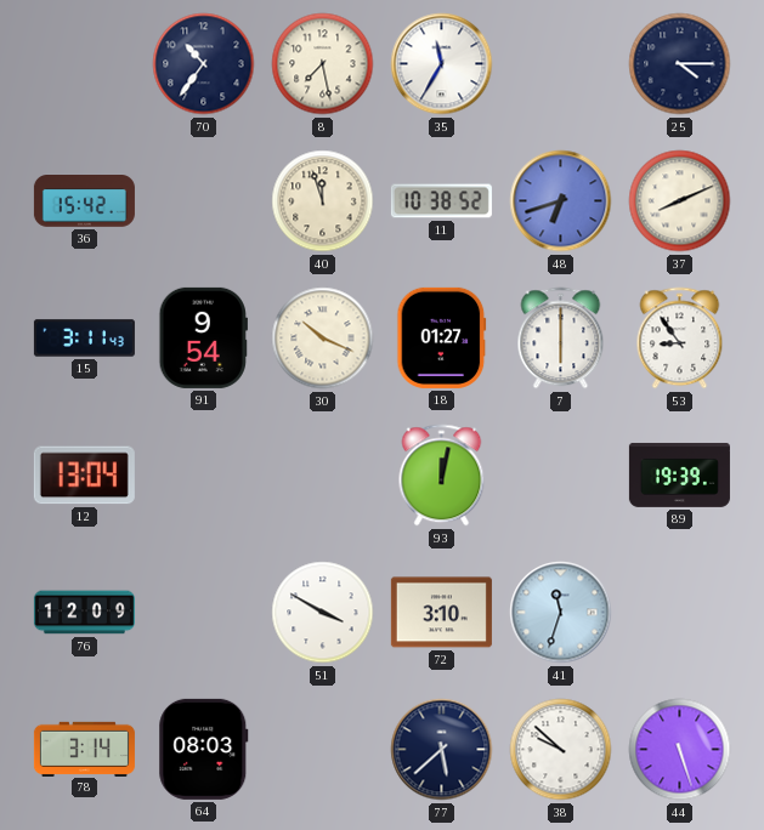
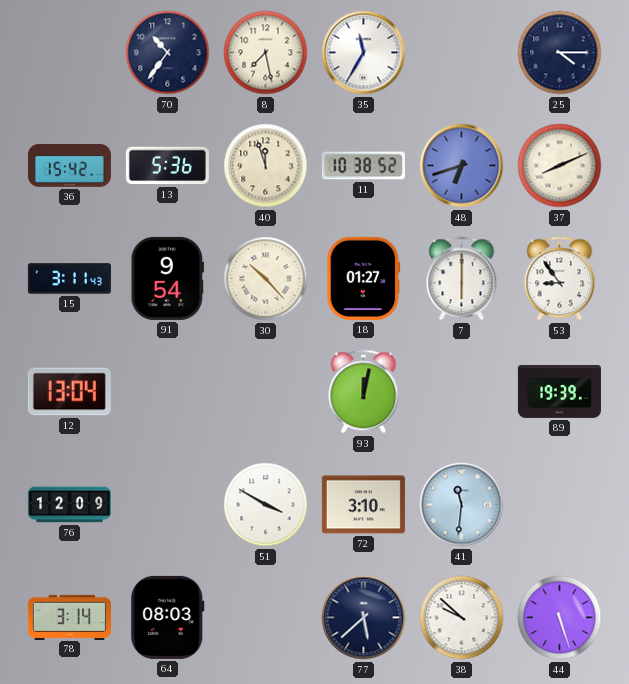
13: none -> 5:36 (167, 166)
30: 10:19 -> 10:23 (266, 279)
41: 11:33 -> 11:31 (462, 505)
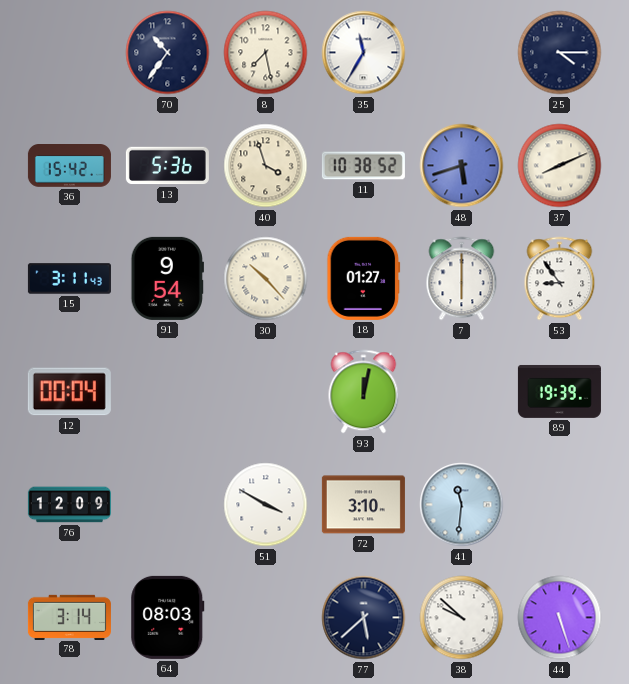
40: 11:57 -> 3:57 (266, 166)
48: 6:42 -> 5:42 (462, 166)
12: 13:04 -> 00:04 (69, 392)
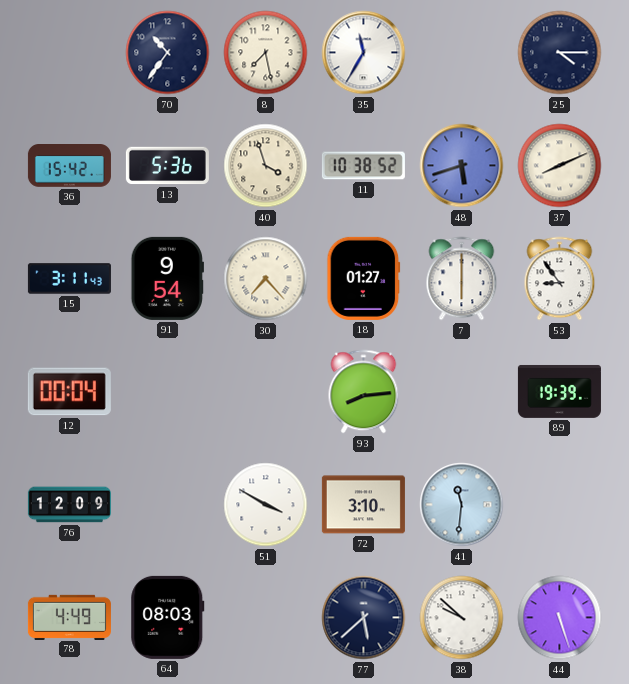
30: 10:23 -> 7:23 (266, 279)
93: 12:02 -> 8:14 (364, 392)
78: 3:14 -> 4:49 (69, 617)
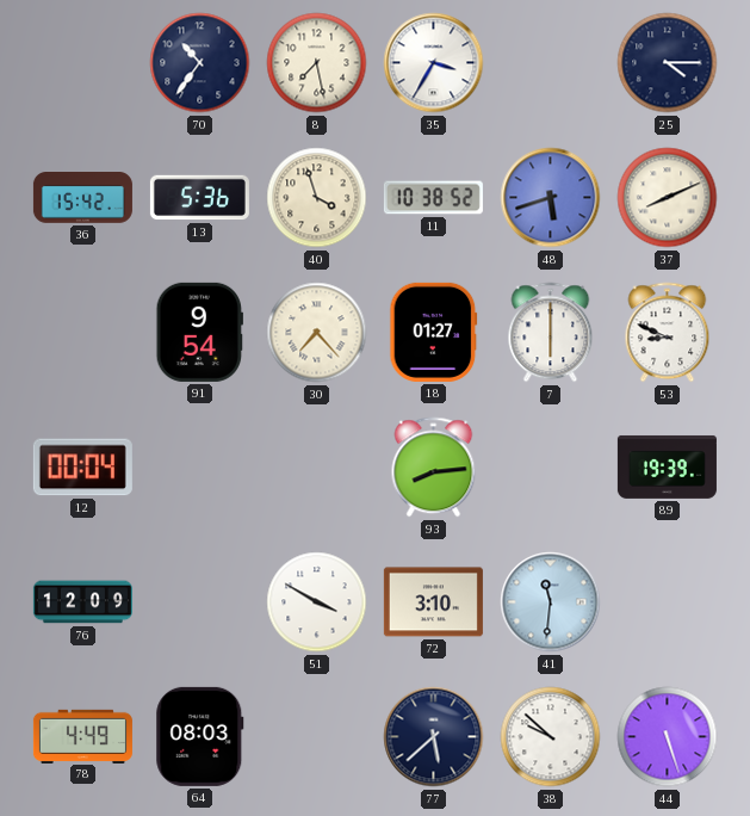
35: 11:35 -> 3:35 (434, 63)
15: 3:11 -> none (69, 279)
53: 8:54 -> 8:49 (668, 333)
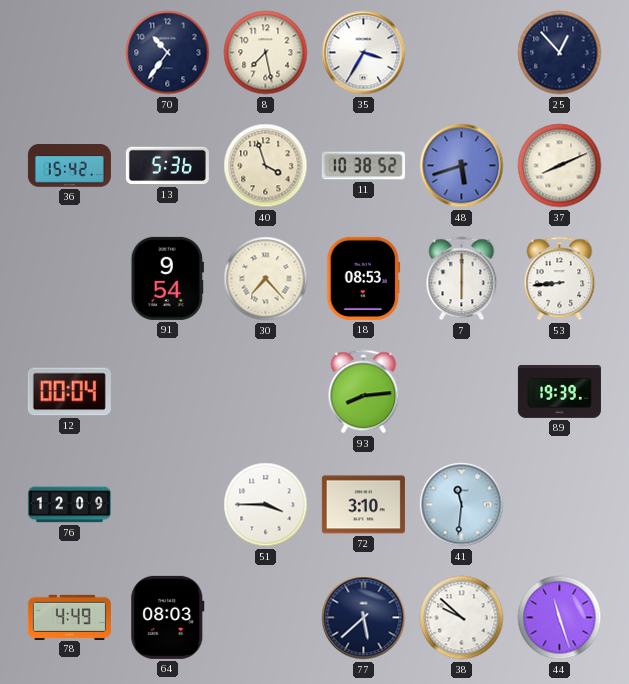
25: 4:15 -> 12:53 (560, 53)
18: 01:27 -> 08:53 (364, 278)
53: 8:49 -> 8:44 (560, 279)
51: 3:50 -> 3:45 (266, 505)
44: 5:27 -> 11:27 (560, 618)
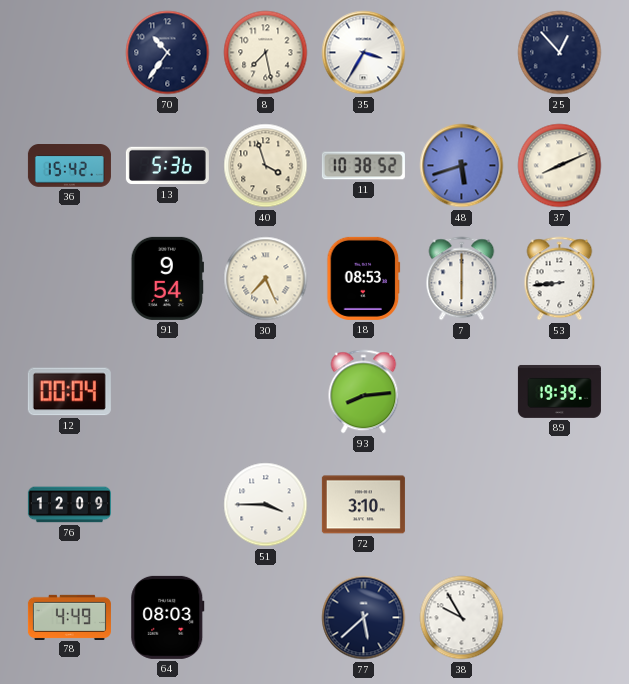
30: 7:23 -> 7:26 (266, 279)
41: 11:31 -> none (462, 505)
38: 9:52 -> 9:55 (462, 618)
44: 11:27 -> none (560, 618)
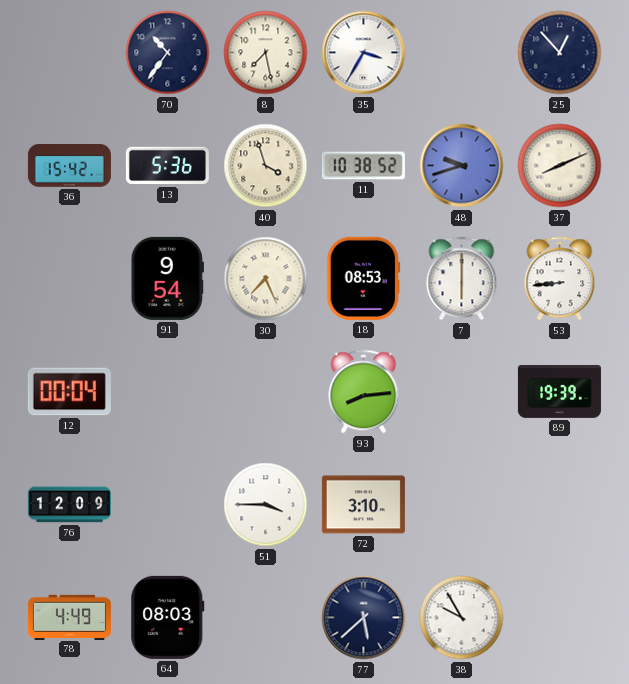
48: 5:42 -> 9:42 (462, 166)
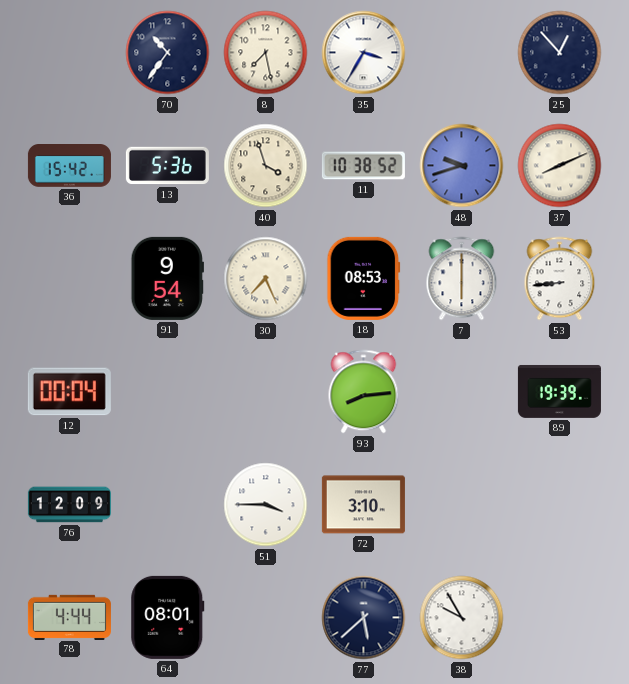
78: 4:49 -> 4:44 (69, 617)
64: 08:03 -> 08:01 (168, 617)
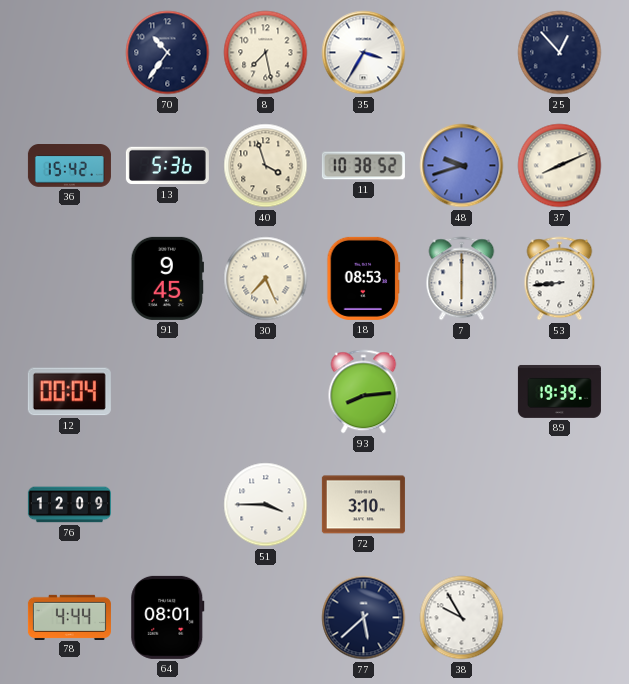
91: 9:54 -> 9:45 (167, 278)
